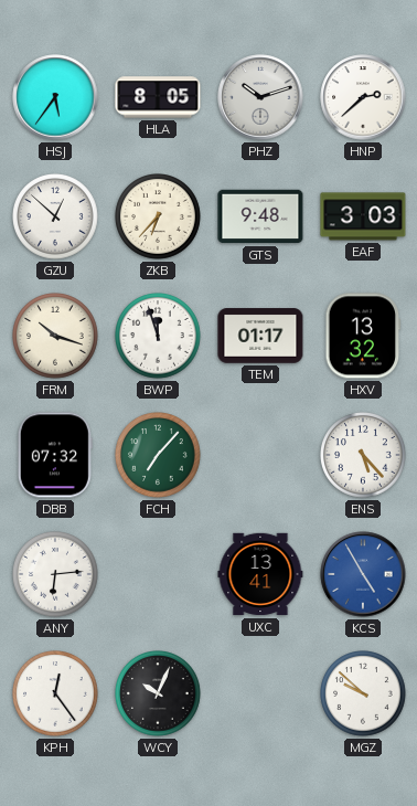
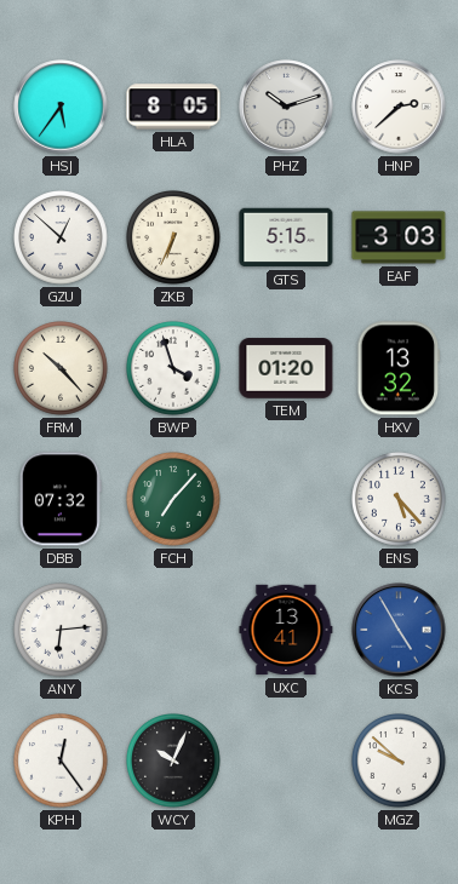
ZKB: 6:37 -> 6:34 (174, 239)
GTS: 9:48 -> 5:15 (286, 237)
FRM: 10:18 -> 10:23 (62, 369)
BWP: 11:57 -> 3:57 (174, 369)
TEM: 01:17 -> 01:20 (286, 368)
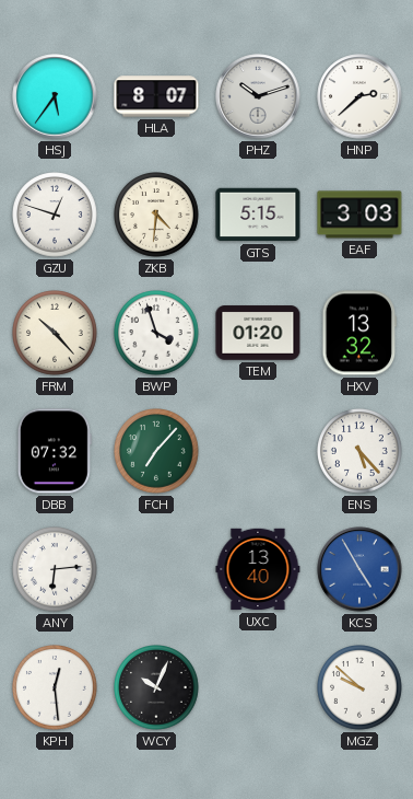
HLA: 8:05 -> 8:07 (156, 96)
GZU: 12:52 -> 12:48 (56, 216)
ZKB: 6:34 -> 4:31 (157, 216)
UXC: 13:41 -> 13:40 (258, 569)
KPH: 12:24 -> 12:29 (56, 688)
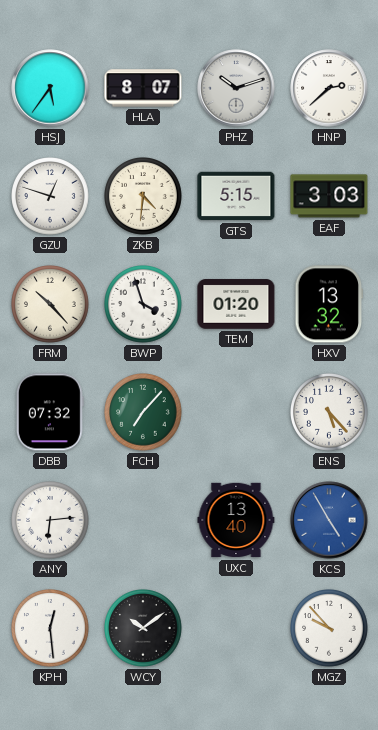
WCY: 10:04 -> 10:09 (144, 629)
MGZ: 9:52 -> 9:53 (330, 629)
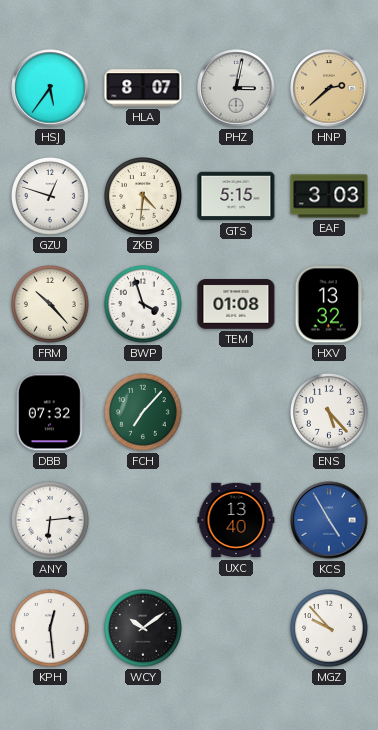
PHZ: 10:12 -> 3:02 (236, 88)
HNP dial: white -> champagne (329, 88)
TEM: 01:20 -> 01:08 (236, 304)
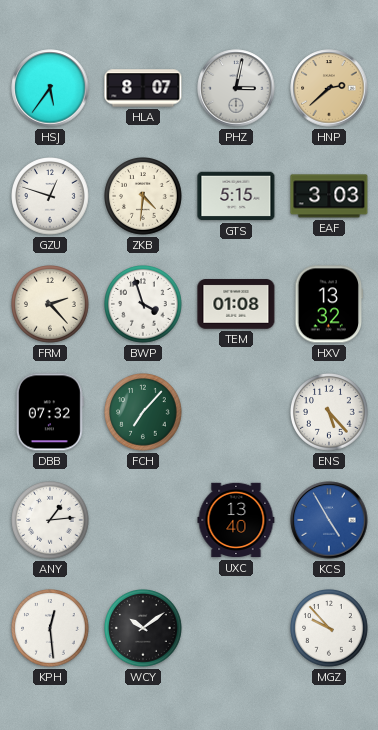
FRM: 10:23 -> 2:23 (51, 305)
ANY: 6:14 -> 1:14 (51, 521)
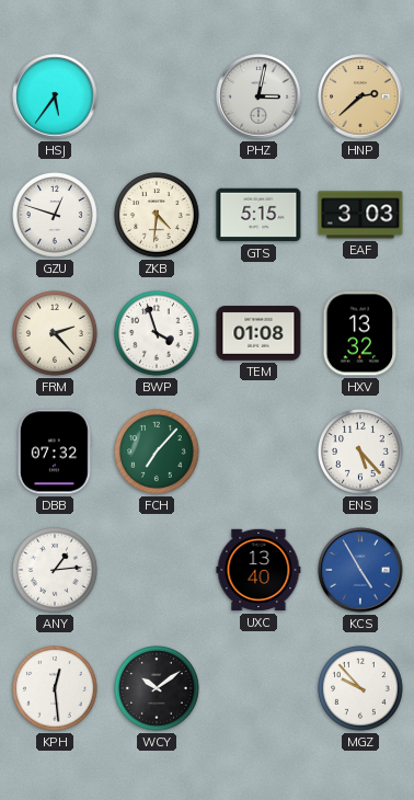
HLA: 8:07 -> none (143, 88)
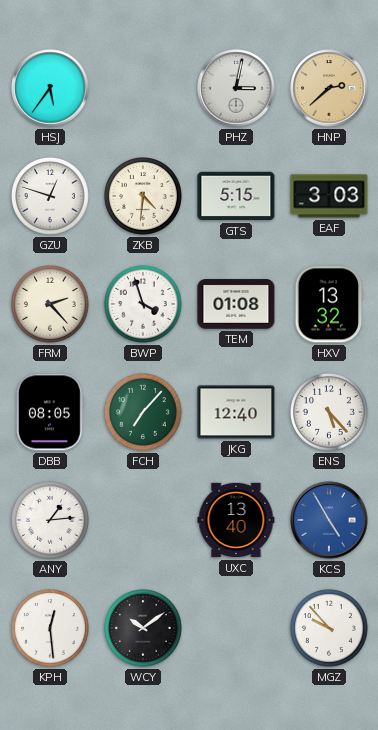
DBB: 07:32 -> 08:05 (50, 412)
JKG: none -> 12:40 (236, 412)
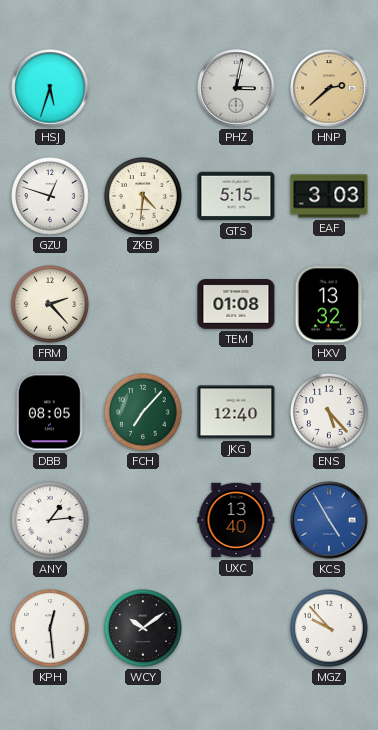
HSJ: 5:36 -> 5:33 (50, 88)
BWP: 3:57 -> none (144, 305)
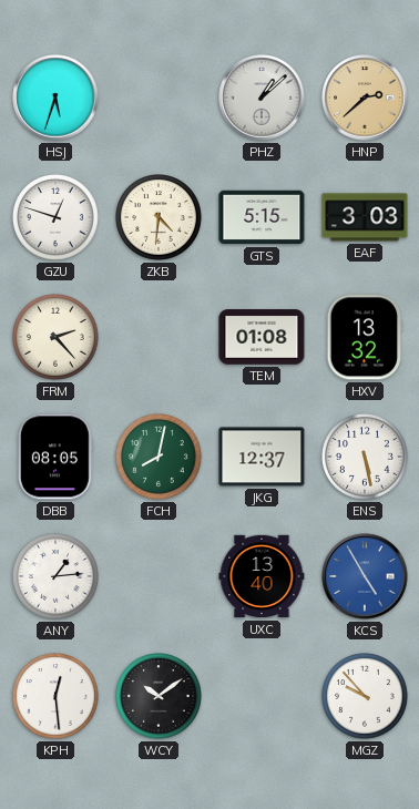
PHZ: 3:02 -> 1:08 (262, 98)
FCH: 7:07 -> 8:02 (160, 458)
JKG: 12:40 -> 12:37 (262, 457)
ENS: 5:23 -> 5:28 (366, 458)
